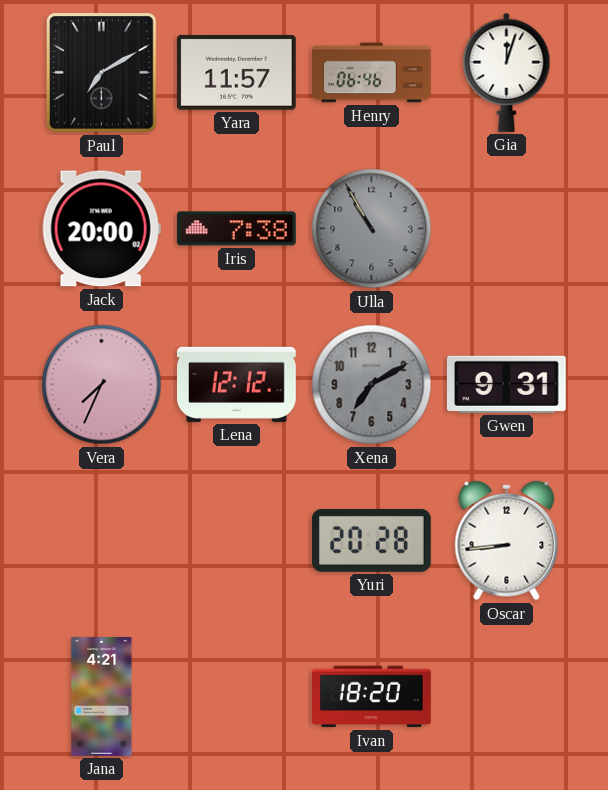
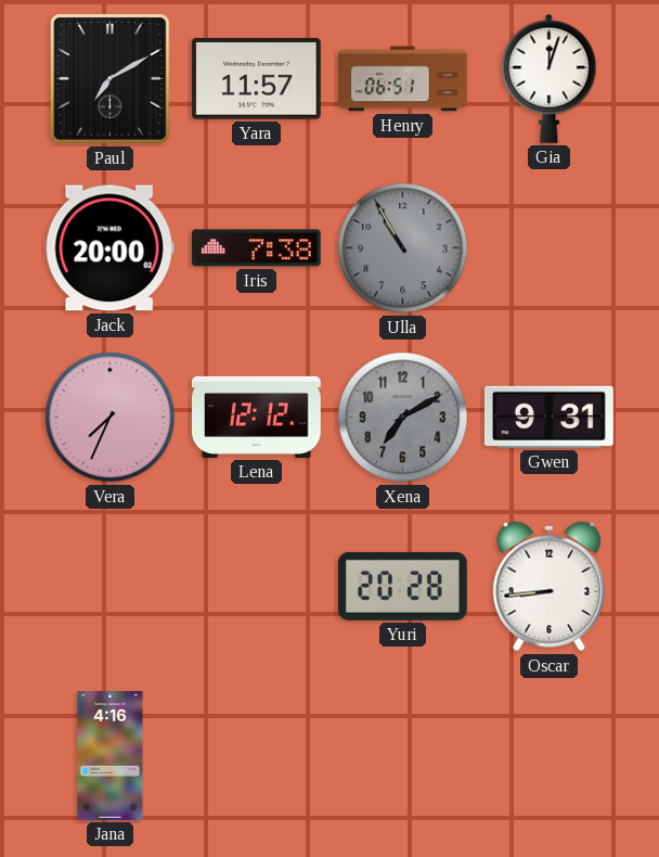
Henry: 06:46 -> 06:51 (403, 79)
Jana: 4:21 -> 4:16 (111, 756)
Ivan: 18:20 -> none (371, 697)
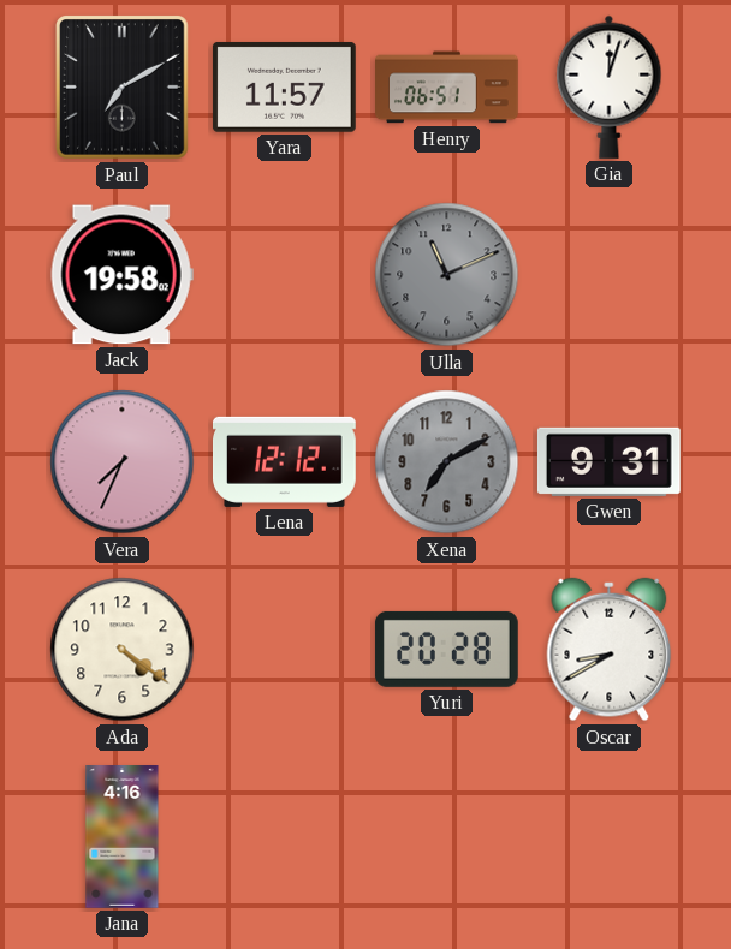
Jack: 20:00 -> 19:58 (121, 275)
Iris: 7:38 -> none (256, 248)
Ulla: 10:55 -> 11:11 (447, 275)
Ada: none -> 4:21 (123, 650)
Oscar: 8:44 -> 8:40 (610, 650)
